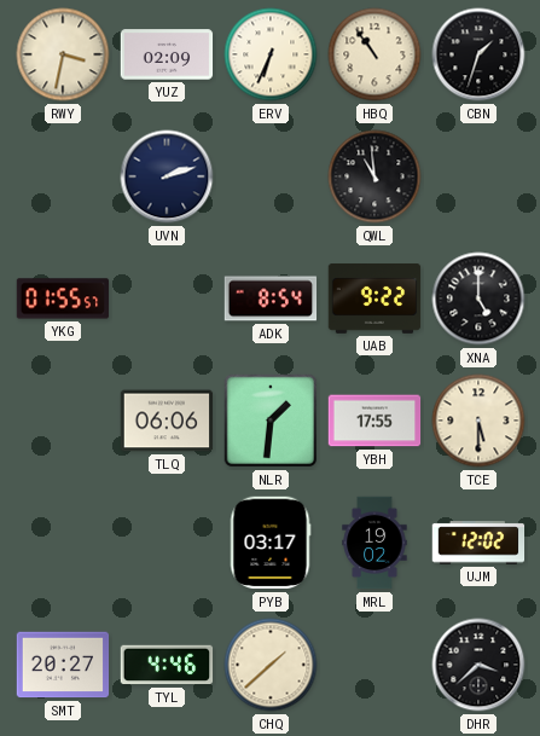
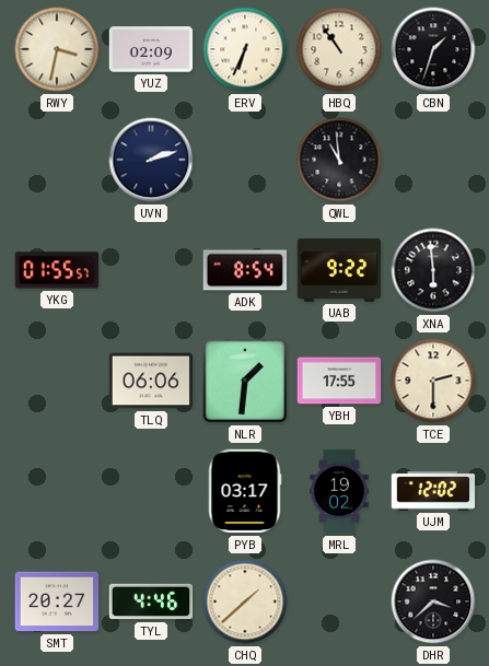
XNA: 5:00 -> 5:59 (433, 270)
TCE: 5:30 -> 2:30 (433, 381)
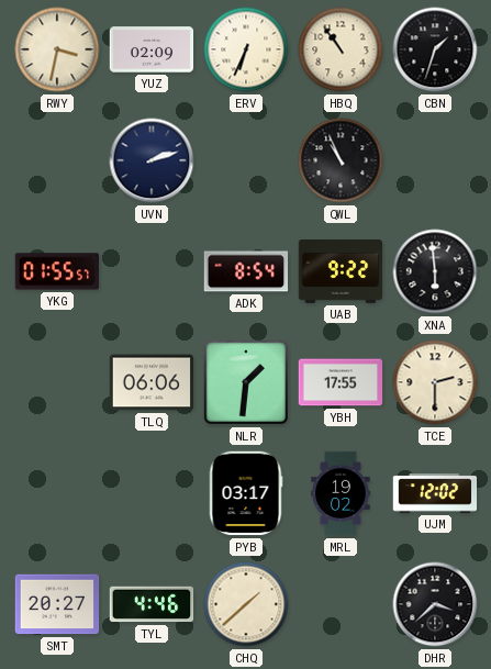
QWL: 10:59 -> 10:56 (341, 160)
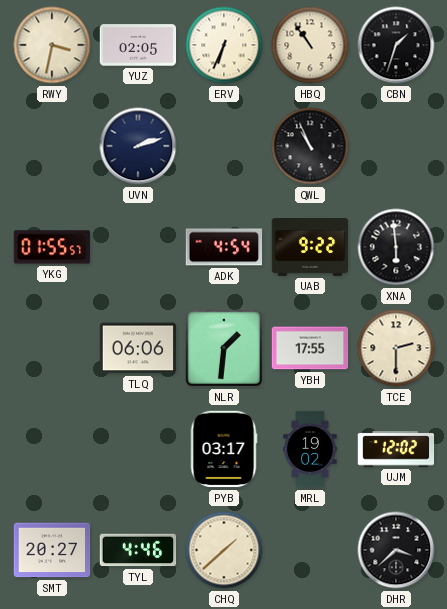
YUZ: 02:09 -> 02:05 (138, 45)
ADK: 8:54 -> 4:54 (224, 247)
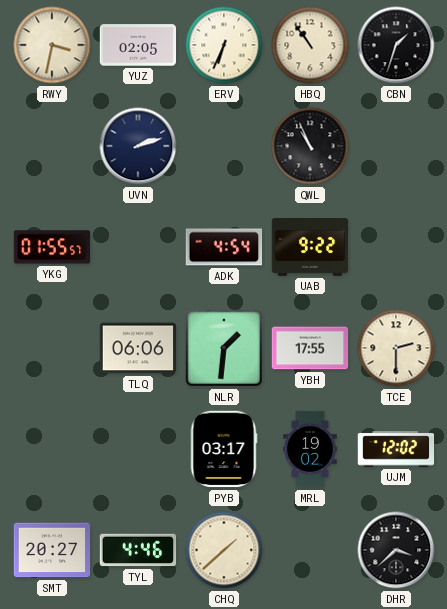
XNA: 5:59 -> none (396, 247)
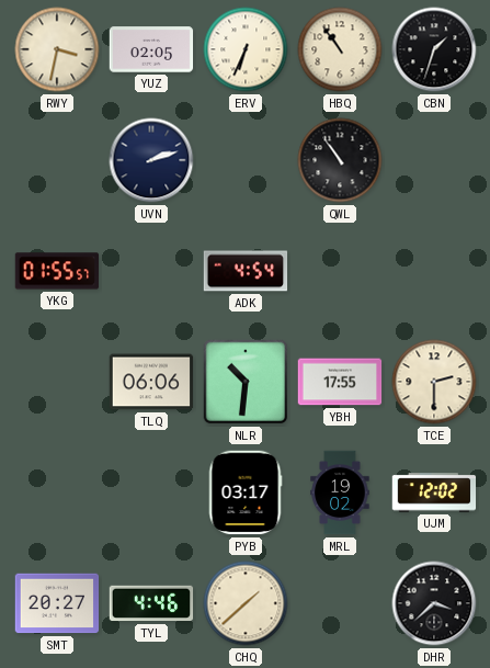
QWL: 10:56 -> 10:54 (340, 160)
UAB: 9:22 -> none (310, 248)
NLR: 1:31 -> 10:31 (246, 382)
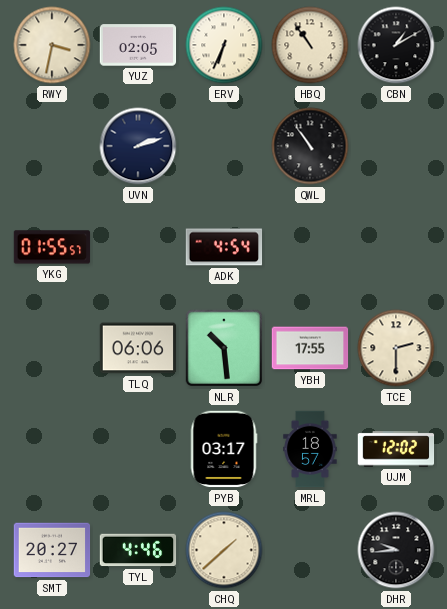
CBN: 1:33 -> 1:10 (396, 45)
NLR: 10:31 -> 10:29 (224, 348)
MRL: 19:02 -> 18:57 (310, 449)
DHR: 3:38 -> 9:44 (396, 550)
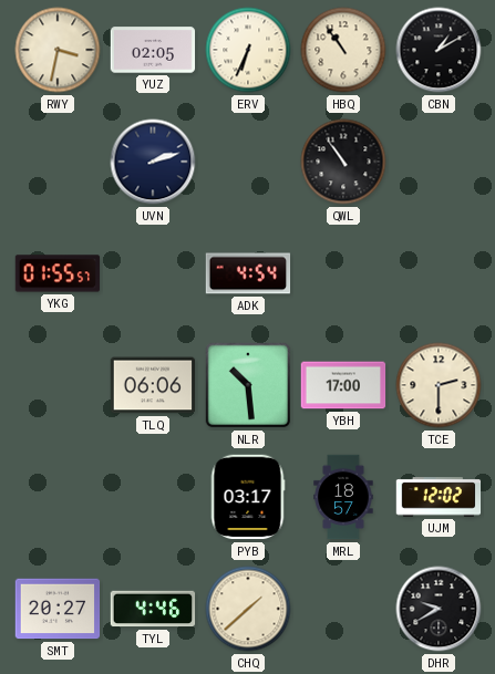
YBH: 17:55 -> 17:00 (343, 385)
DHR: 9:44 -> 9:40 (439, 609)
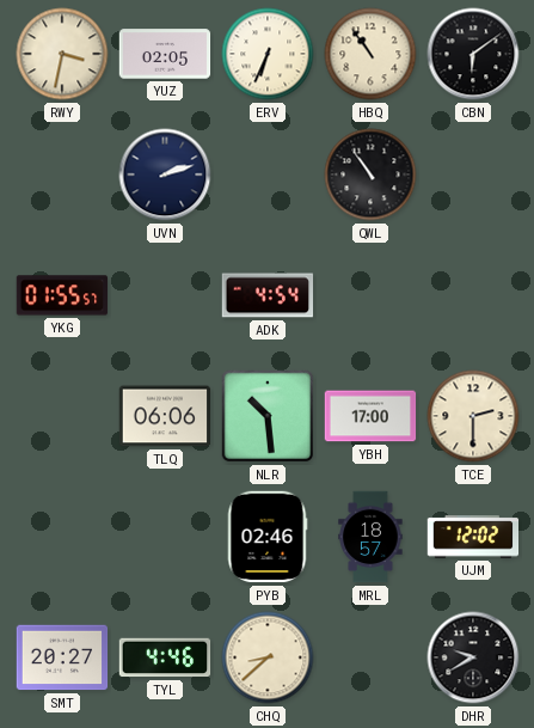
CBN: 1:10 -> 6:09 (473, 54)
PYB: 03:17 -> 02:46 (268, 537)
CHQ: 1:38 -> 8:38 (268, 657)
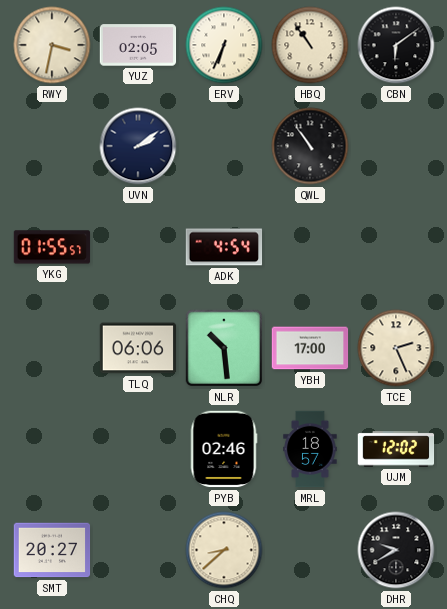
UVN: 2:12 -> 2:09 (138, 146)
TCE: 2:30 -> 2:26 (396, 348)
TYL: 4:46 -> none (165, 657)
